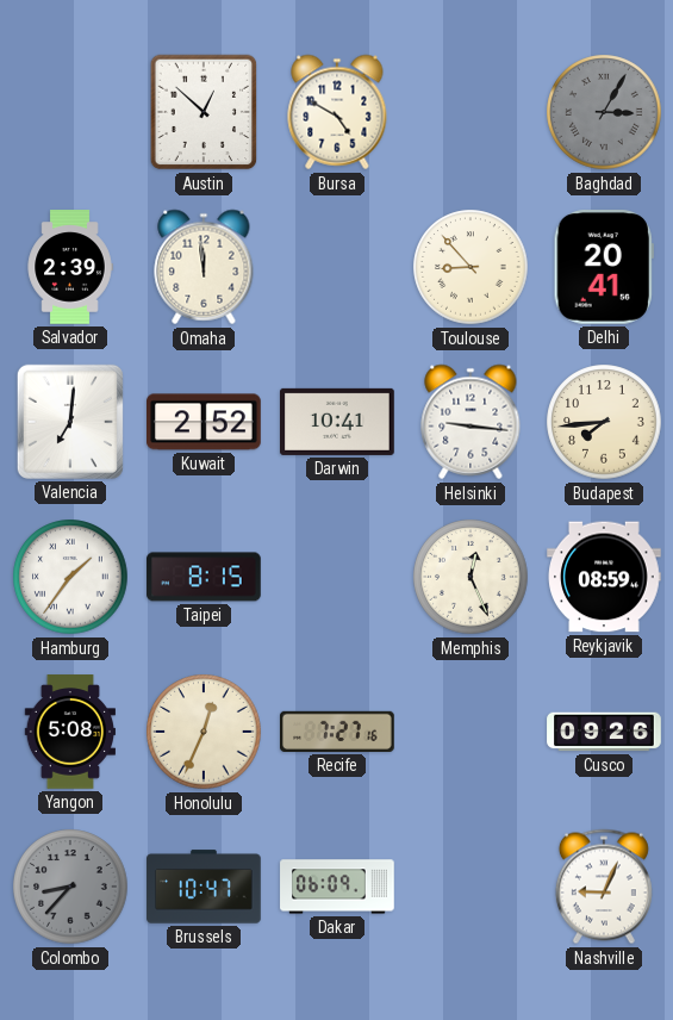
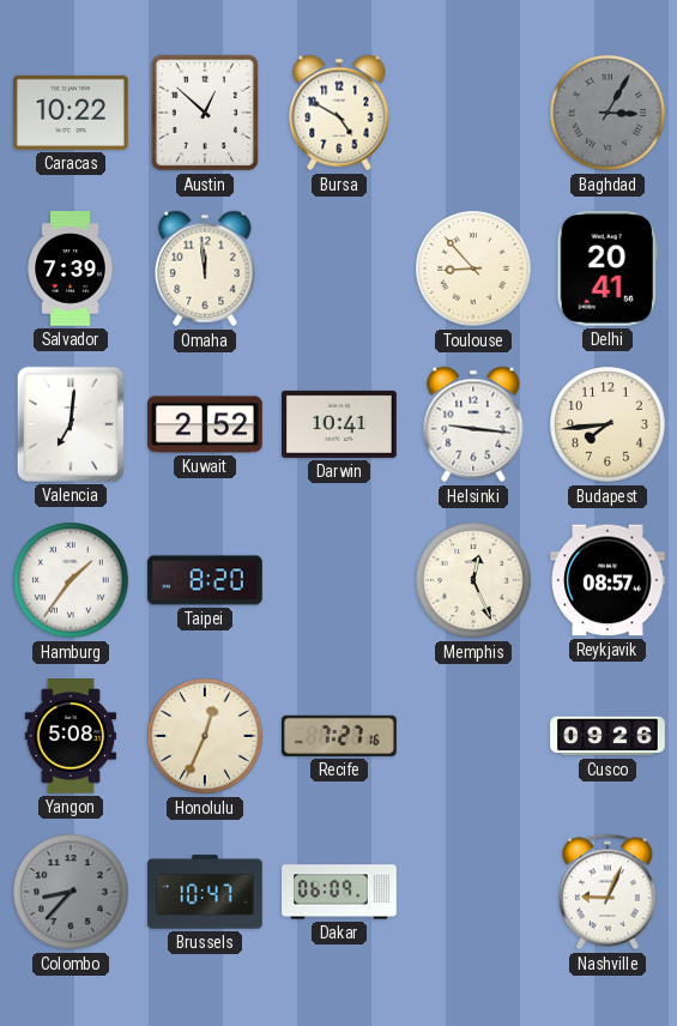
Caracas: none -> 10:22 (72, 113)
Salvador: 2:39 -> 7:39 (71, 268)
Taipei: 8:15 -> 8:20 (205, 580)
Reykjavik: 08:59 -> 08:57 (608, 580)
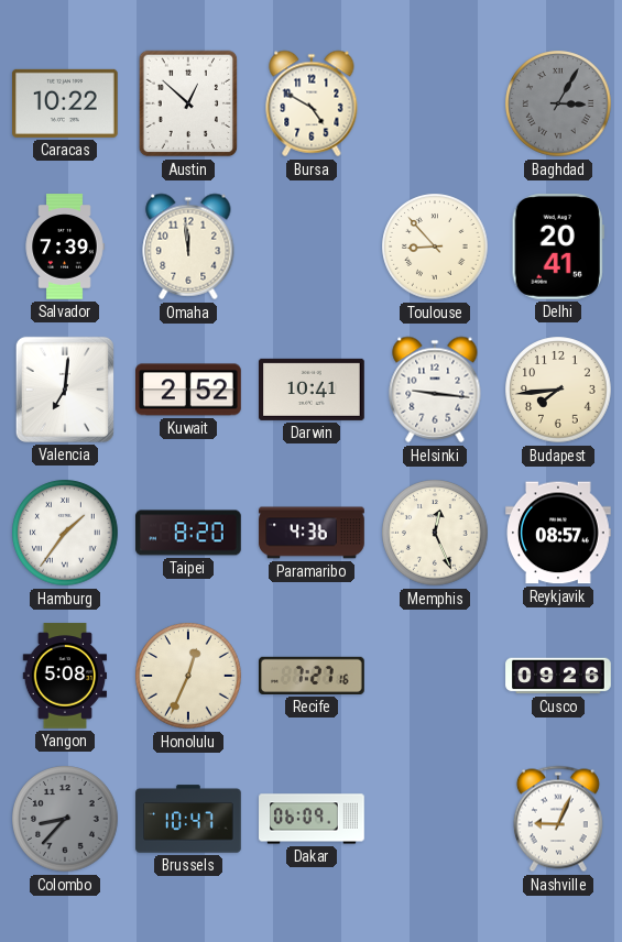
Paramaribo: none -> 4:36 (312, 533)
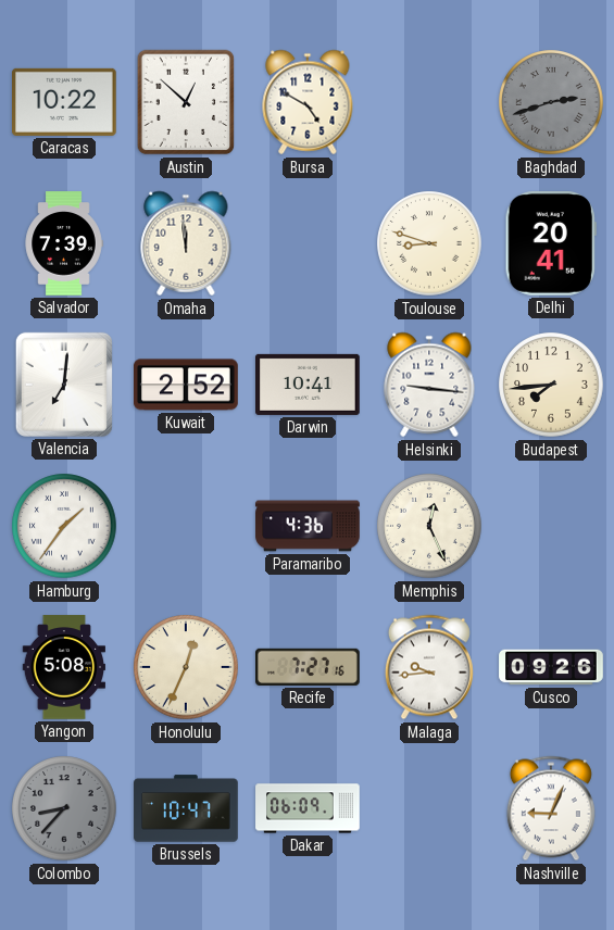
Baghdad: 3:05 -> 2:42 (551, 102)
Toulouse: 8:53 -> 8:48 (429, 243)
Taipei: 8:20 -> none (188, 533)
Reykjavik: 08:57 -> none (558, 533)
Malaga: none -> 9:44 (429, 667)
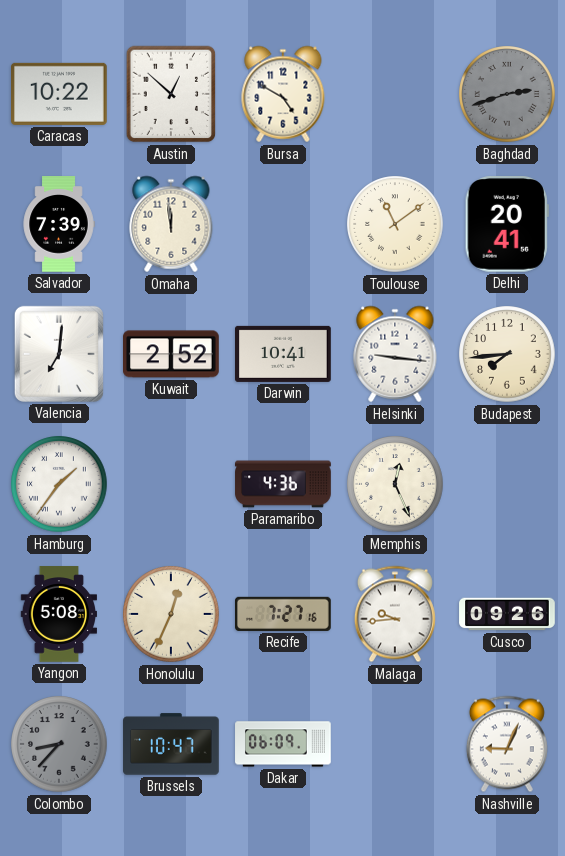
Toulouse: 8:48 -> 11:09 (395, 224)
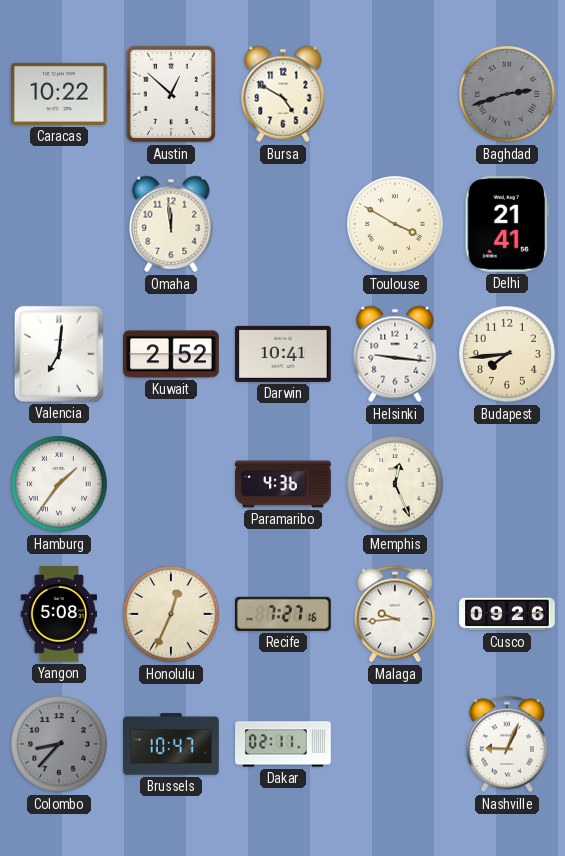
Salvador: 7:39 -> none (59, 224)
Toulouse: 11:09 -> 3:50 (395, 224)
Delhi: 20:41 -> 21:41 (507, 225)
Dakar: 06:09 -> 02:11 (283, 744)
